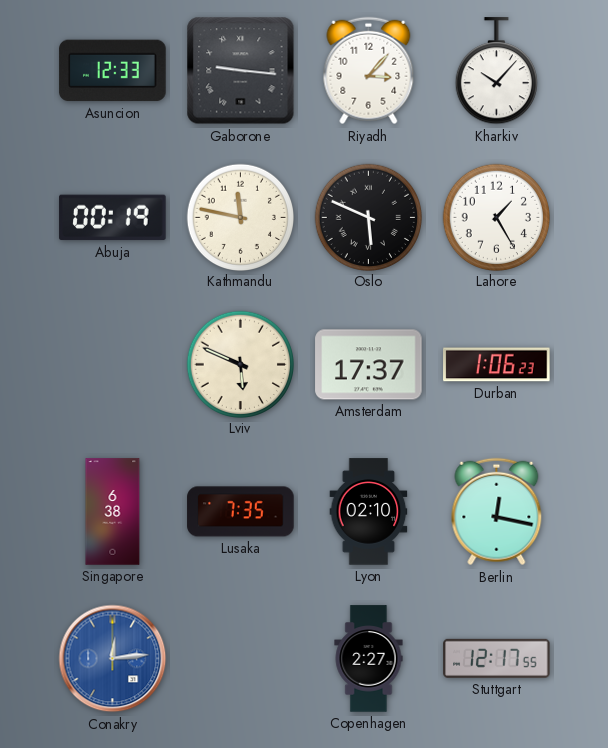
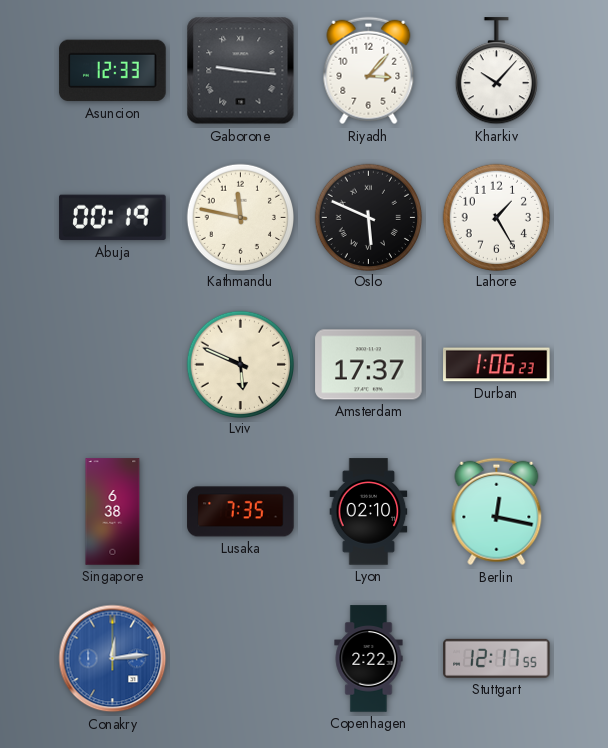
Copenhagen: 2:27 -> 2:22 (369, 659)
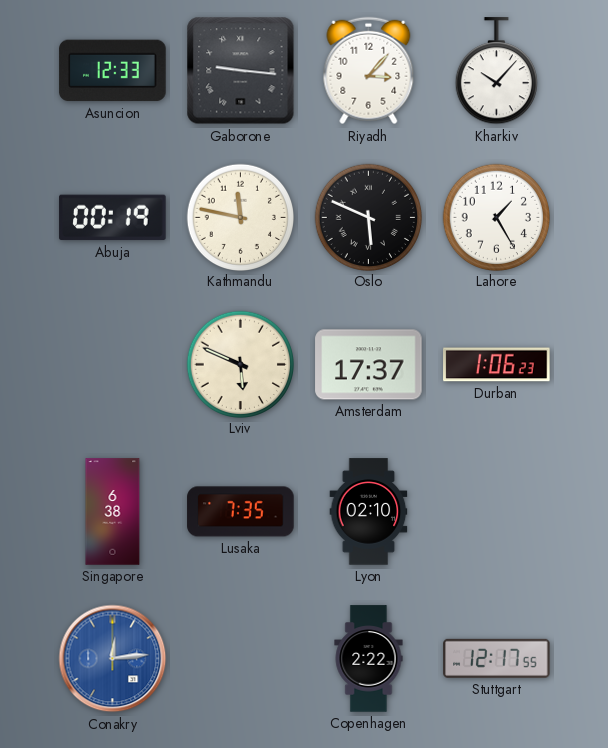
Berlin: 12:17 -> none (497, 512)
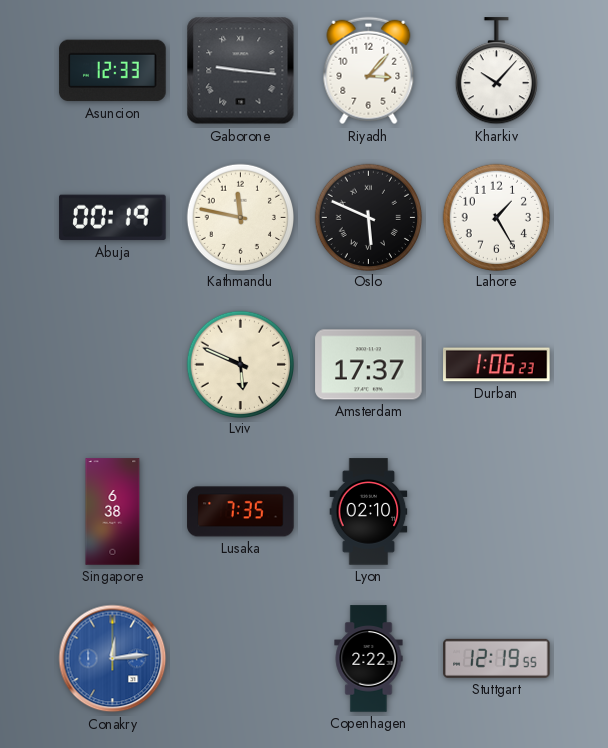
Stuttgart: 12:17 -> 12:19 (497, 658)
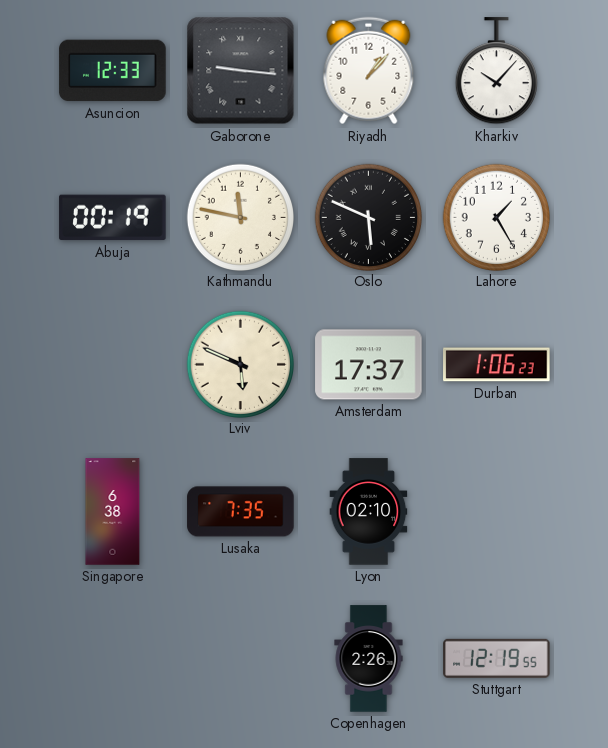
Riyadh: 3:07 -> 1:07 (369, 71)
Conakry: 12:14 -> none (113, 659)
Copenhagen: 2:22 -> 2:26 (369, 659)
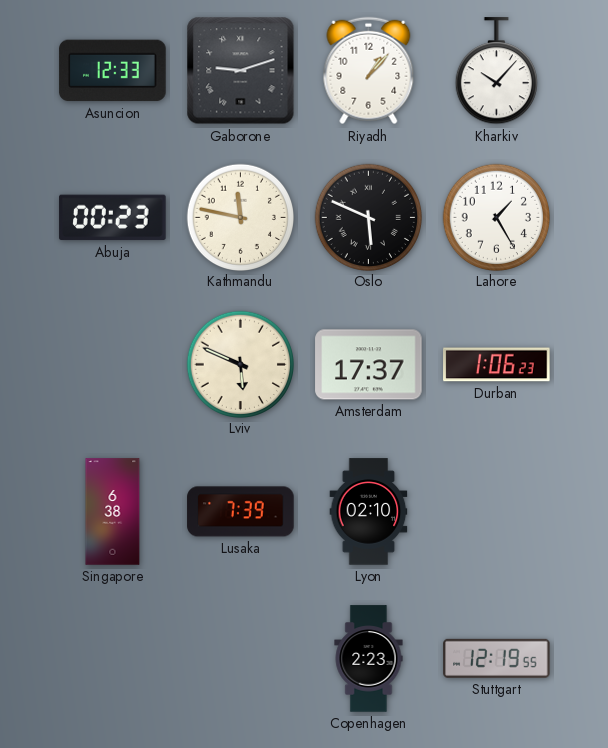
Gaborone: 9:16 -> 9:12 (241, 71)
Abuja: 00:19 -> 00:23 (113, 218)
Lusaka: 7:35 -> 7:39 (241, 512)
Copenhagen: 2:26 -> 2:23 (369, 659)
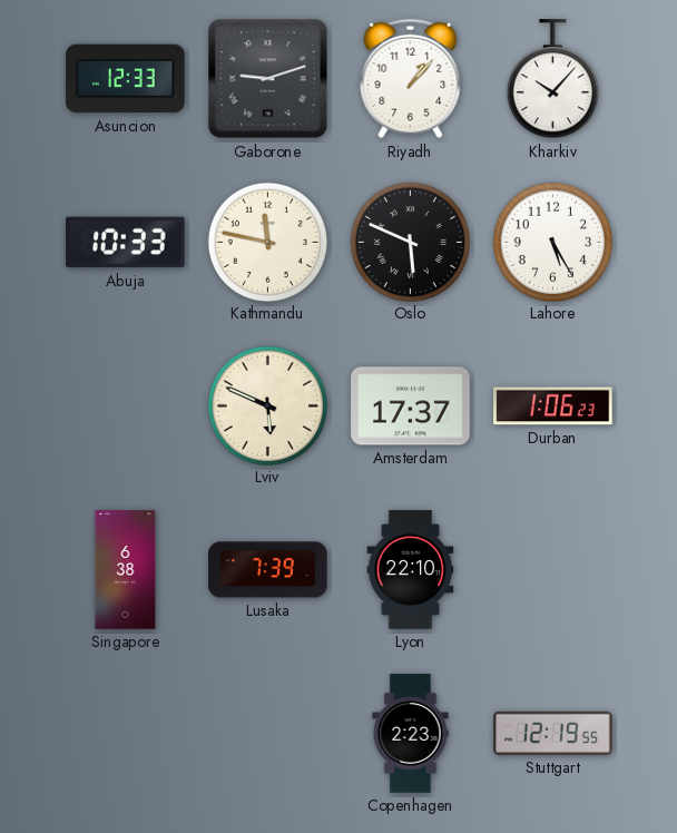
Abuja: 00:23 -> 10:33 (126, 243)
Lahore: 1:25 -> 5:25 (552, 242)
Lyon: 02:10 -> 22:10 (411, 570)
